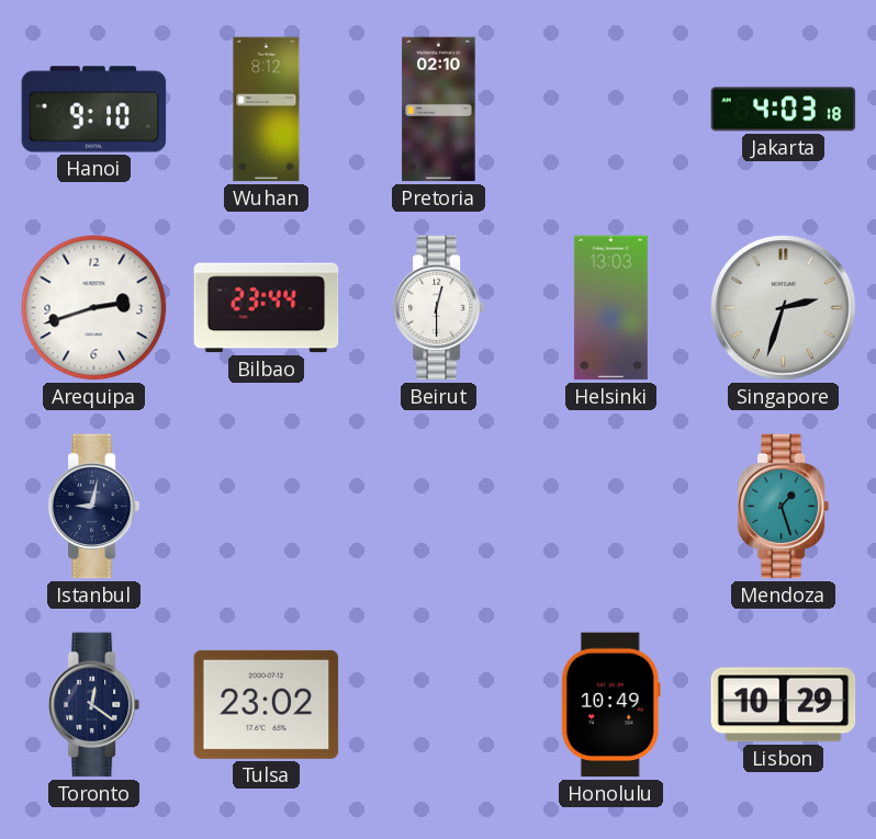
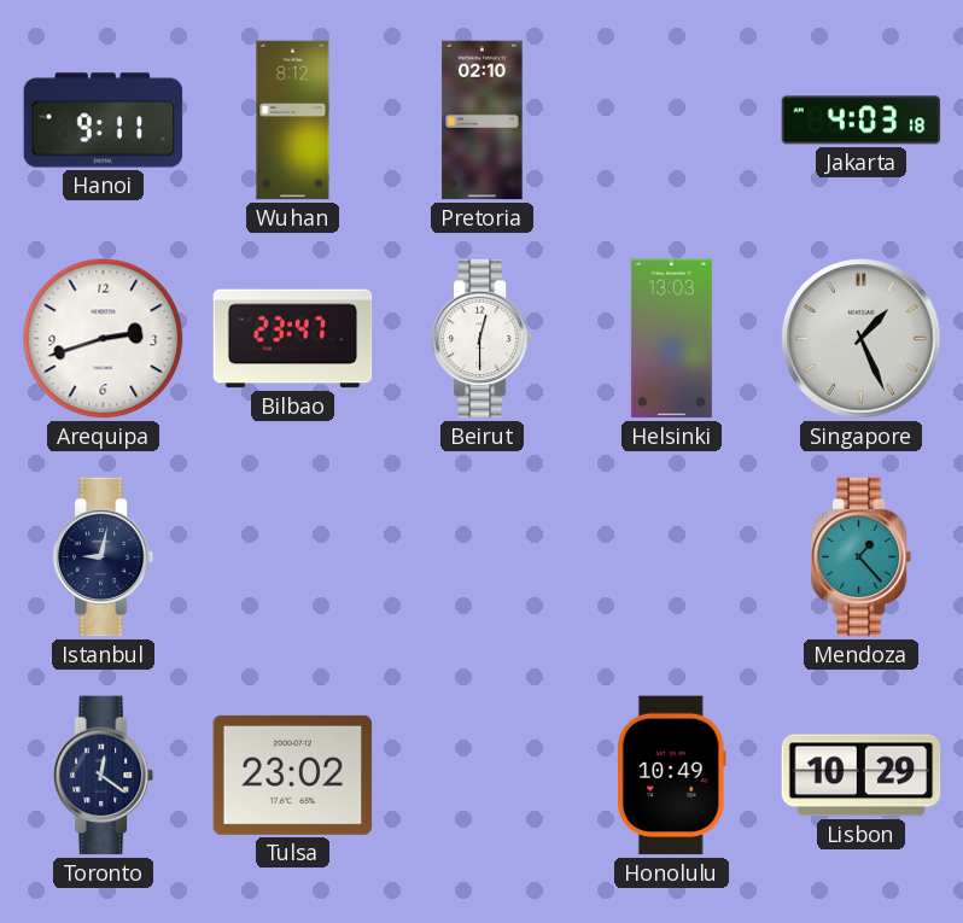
Hanoi: 9:10 -> 9:11 (104, 121)
Bilbao: 23:44 -> 23:47 (293, 339)
Singapore: 2:33 -> 1:26 (862, 339)
Mendoza: 1:27 -> 1:23 (862, 557)
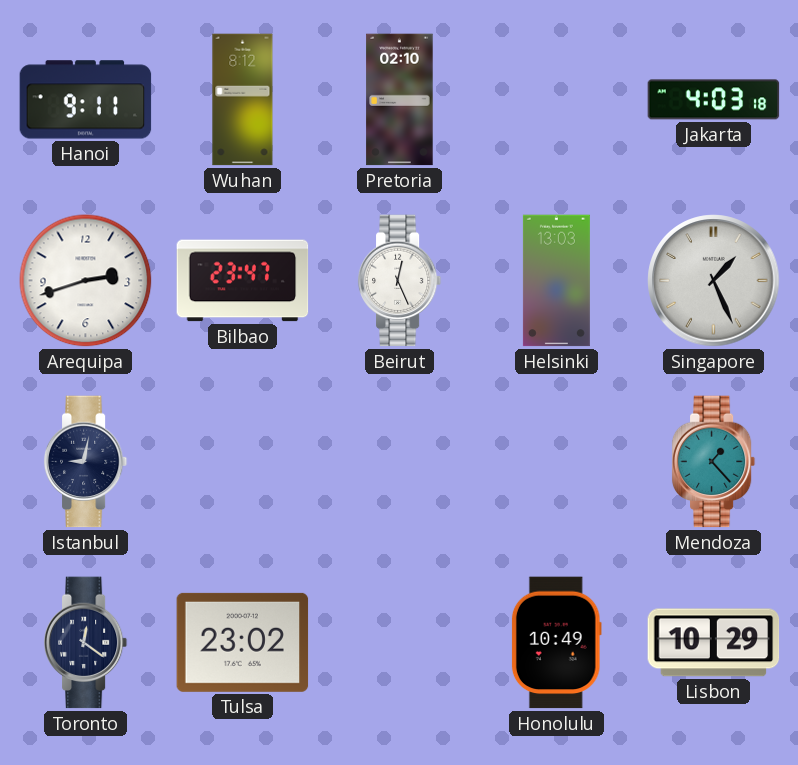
Beirut: 12:30 -> 12:26 (400, 281)
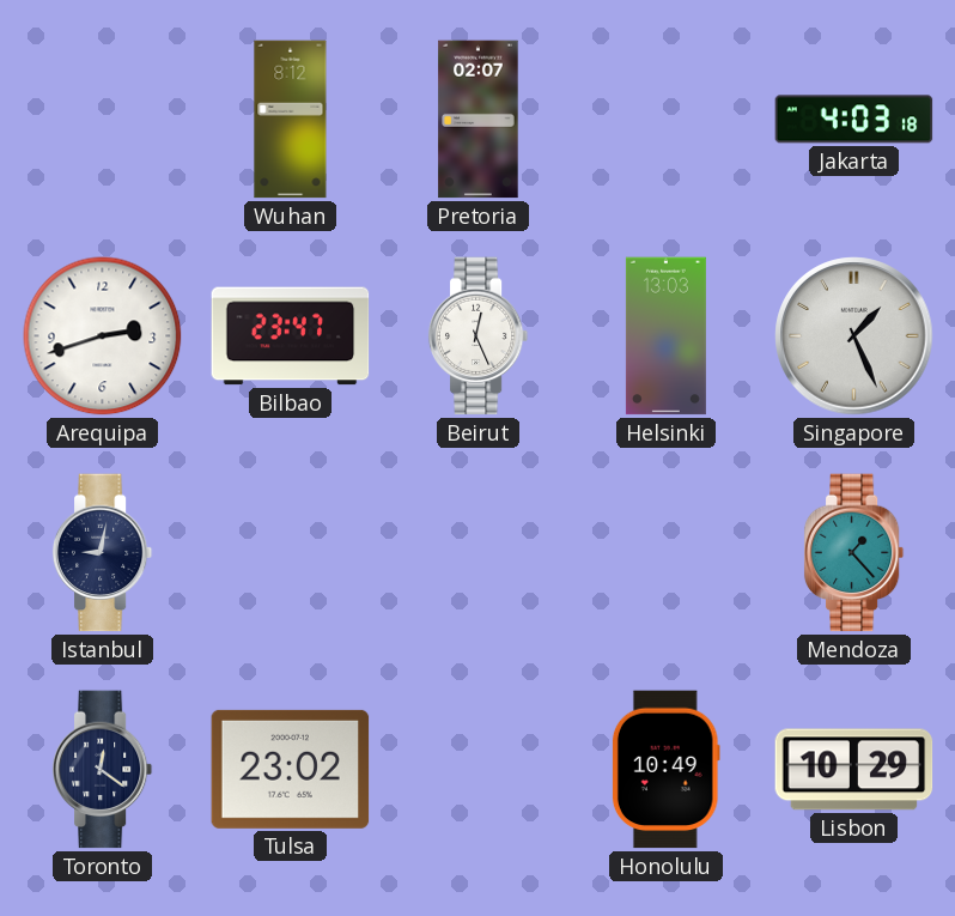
Hanoi: 9:11 -> none (86, 100)
Pretoria: 02:10 -> 02:07 (479, 120)
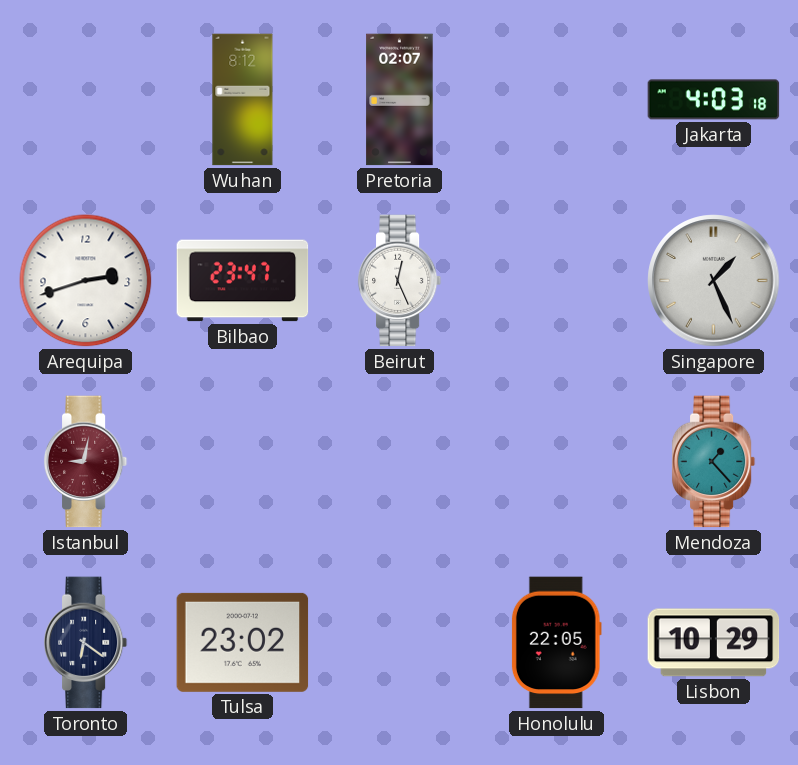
Helsinki: 13:03 -> none (665, 336)
Istanbul dial: navy -> burgundy (86, 462)
Toronto: 12:21 -> 6:21 (86, 643)
Honolulu: 10:49 -> 22:05 (556, 643)
